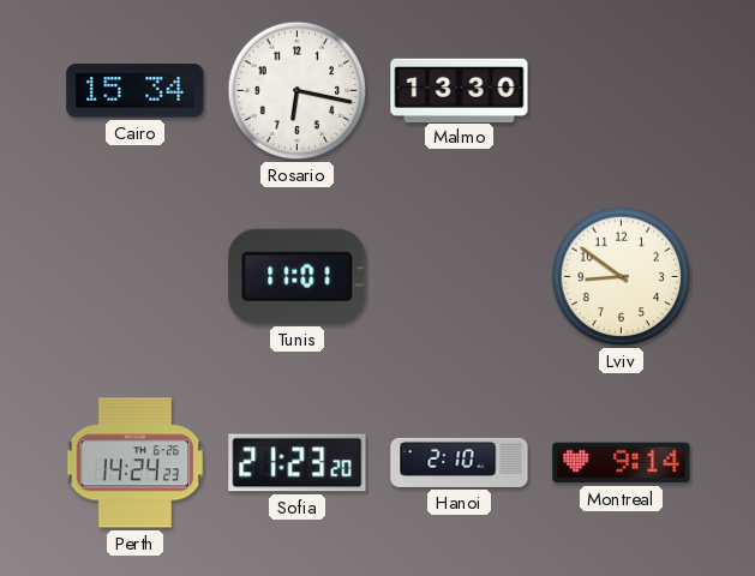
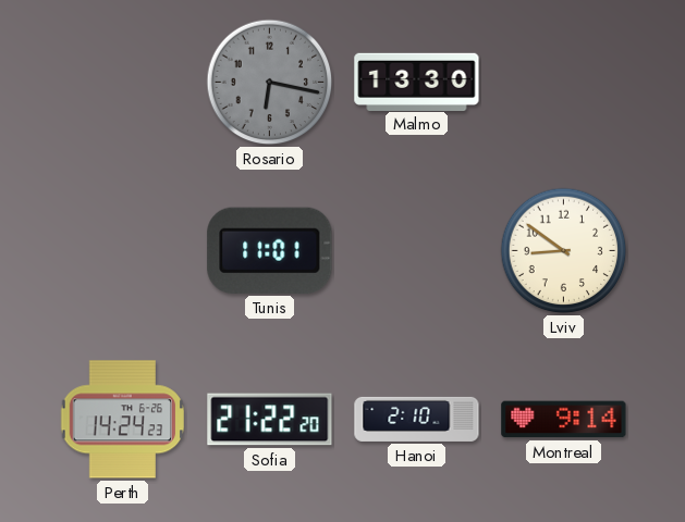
Cairo: 15:34 -> none (136, 91)
Rosario dial: white -> grey (270, 83)
Sofia: 21:23 -> 21:22 (270, 420)
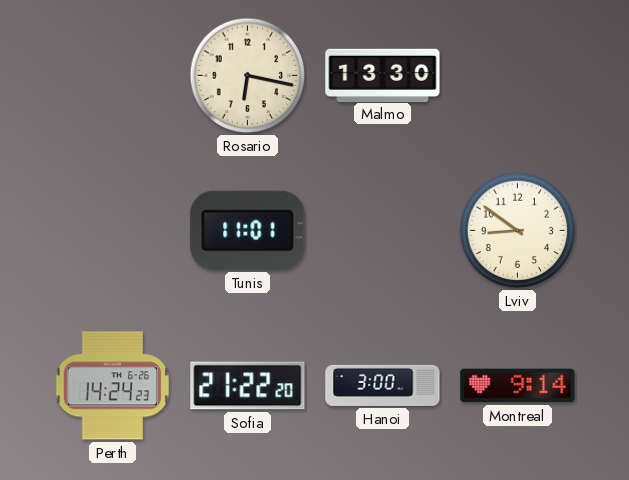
Rosario dial: grey -> cream (248, 76)
Hanoi: 2:10 -> 3:00 (383, 385)
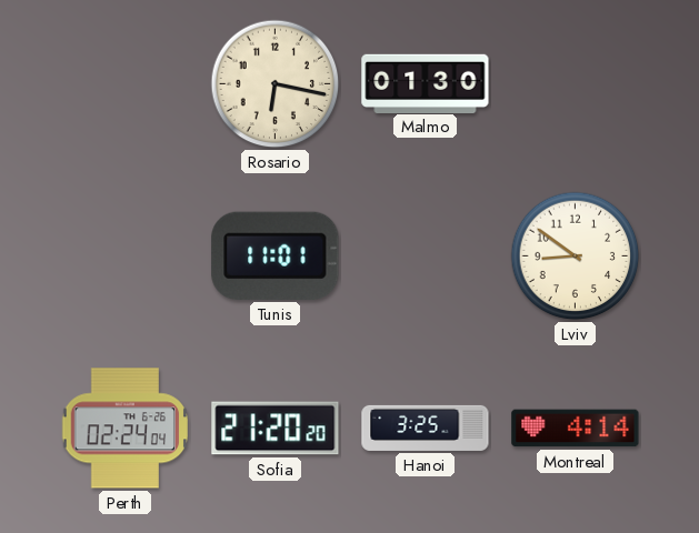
Malmo: 13:30 -> 01:30 (426, 83)
Perth: 14:24 -> 02:24 (126, 429)
Sofia: 21:22 -> 21:20 (276, 429)
Hanoi: 3:00 -> 3:25 (426, 428)
Montreal: 9:14 -> 4:14 (576, 429)
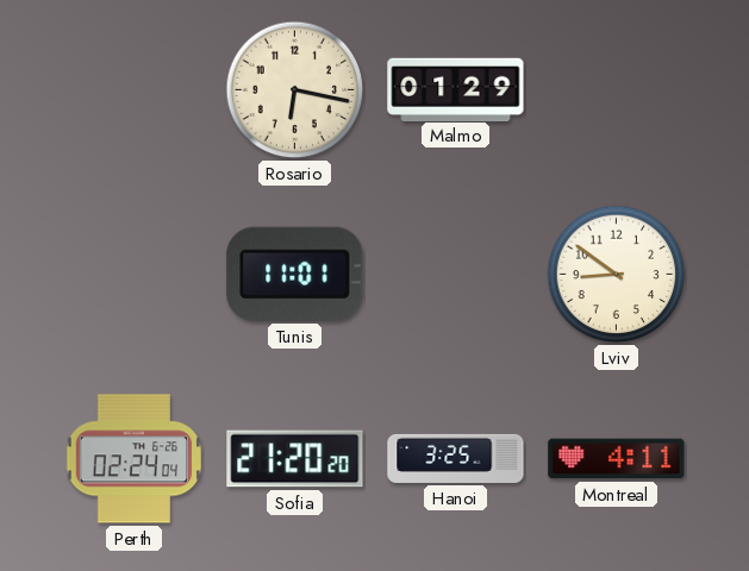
Malmo: 01:30 -> 01:29 (456, 89)
Montreal: 4:14 -> 4:11 (617, 459)
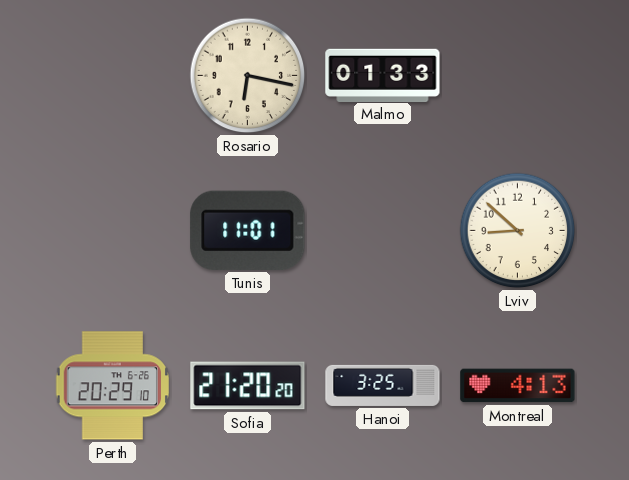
Malmo: 01:29 -> 01:33 (383, 75)
Lviv: 8:51 -> 8:52 (518, 231)
Perth: 02:24 -> 20:29 (113, 386)
Montreal: 4:11 -> 4:13 (518, 386)
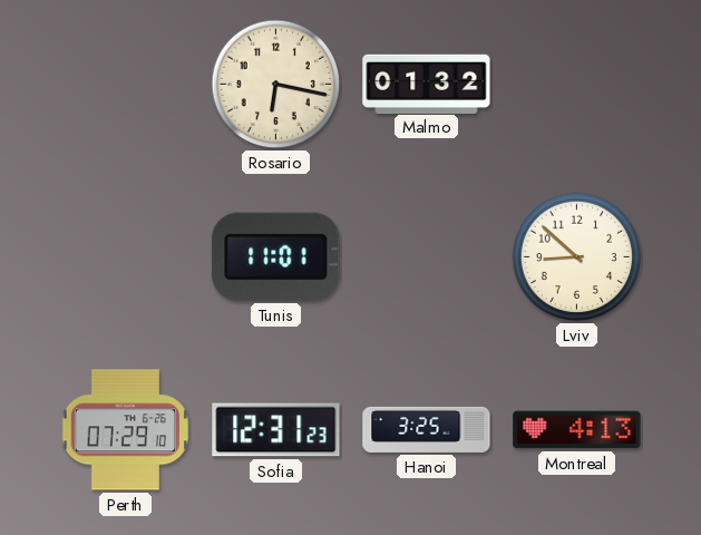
Malmo: 01:33 -> 01:32 (427, 84)
Perth: 20:29 -> 07:29 (126, 430)
Sofia: 21:20 -> 12:31 (276, 430)
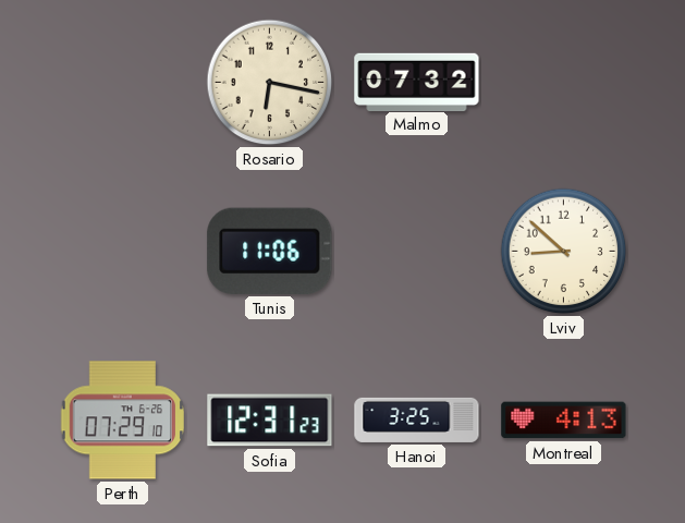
Malmo: 01:32 -> 07:32 (417, 82)
Tunis: 11:01 -> 11:06 (270, 251)
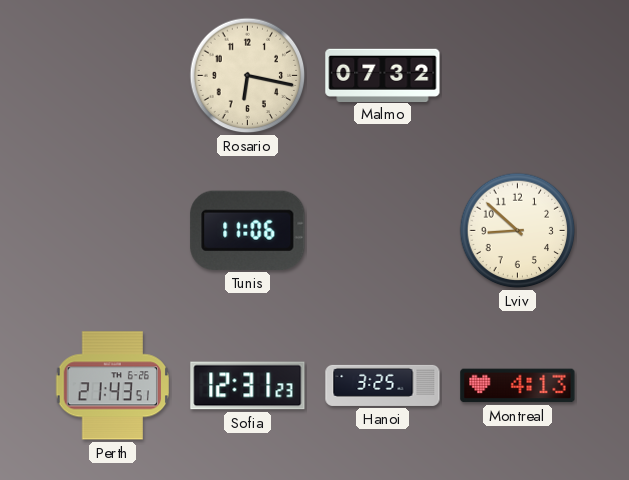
Perth: 07:29 -> 21:43 (113, 386)
